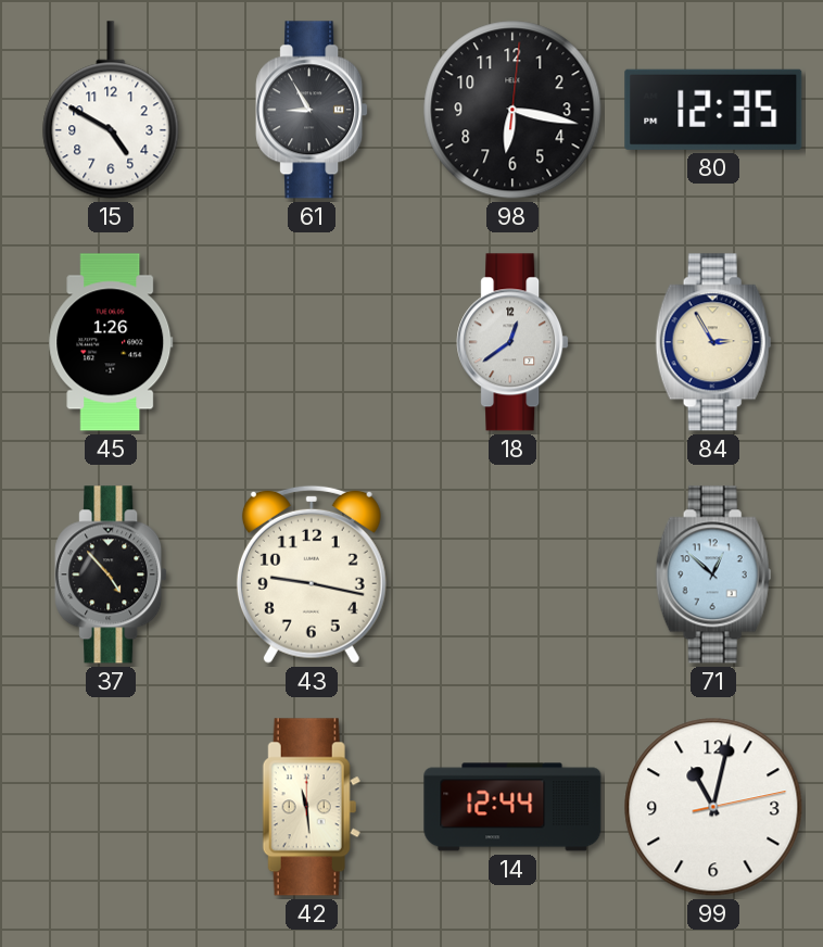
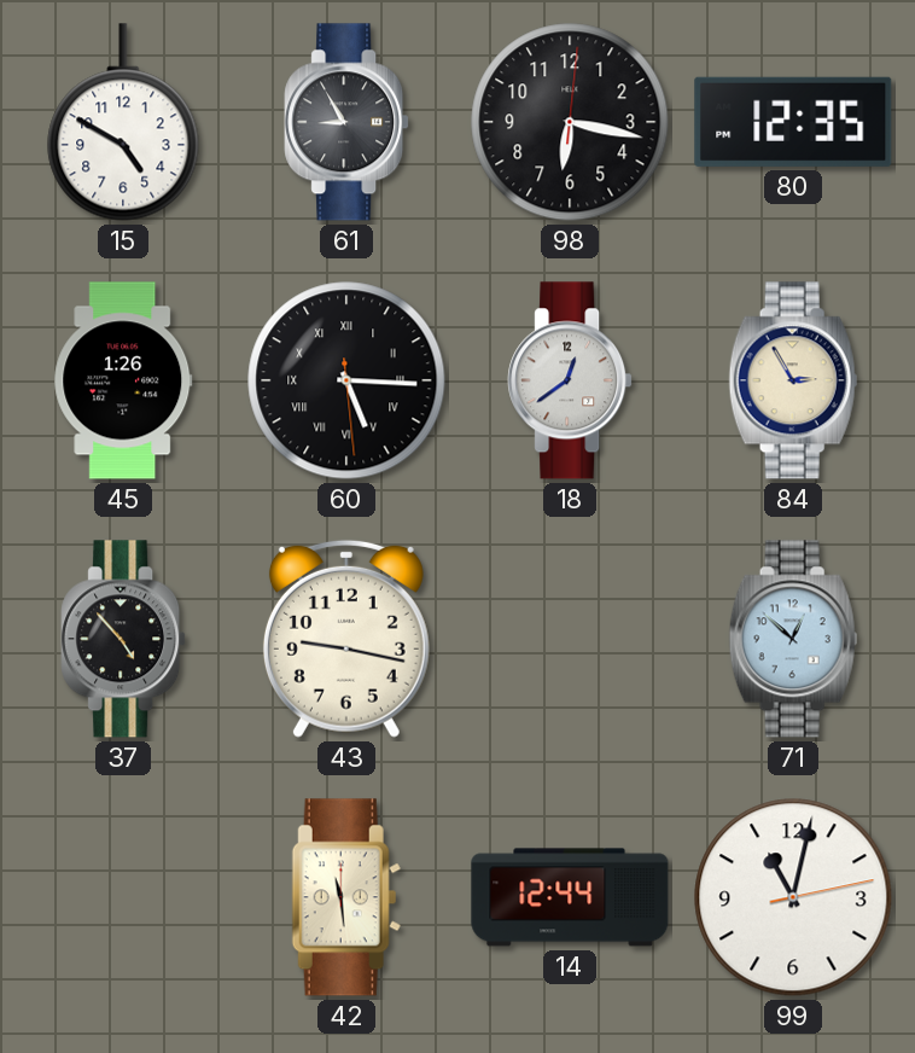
60: none -> 5:15 (346, 380)
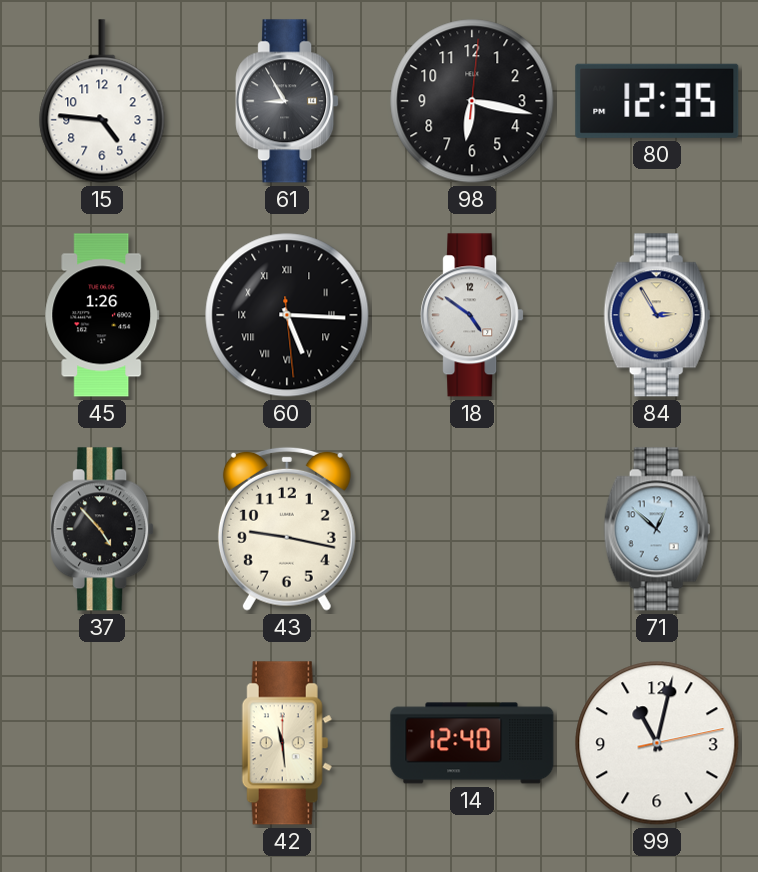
15: 4:50 -> 4:46 (102, 101)
18: 12:39 -> 4:51 (472, 315)
14: 12:44 -> 12:40 (472, 743)
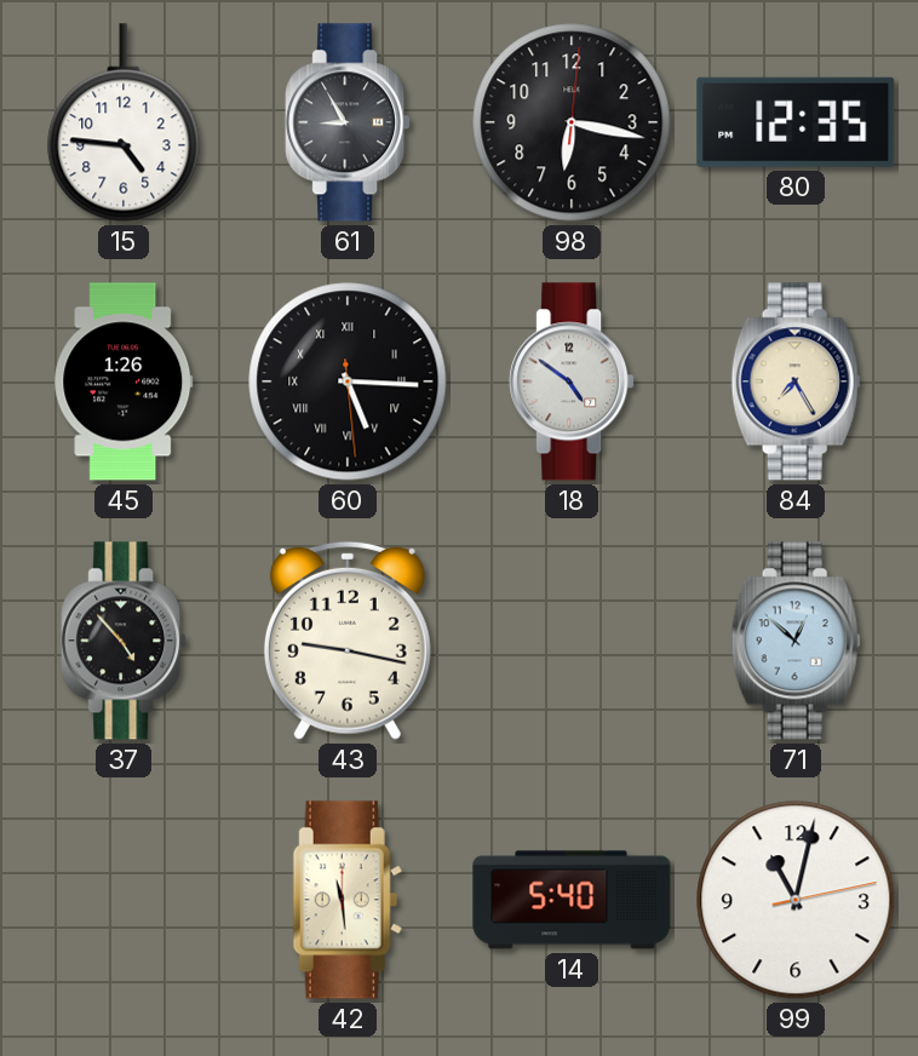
84: 2:55 -> 7:25 (796, 381)
14: 12:40 -> 5:40 (572, 900)
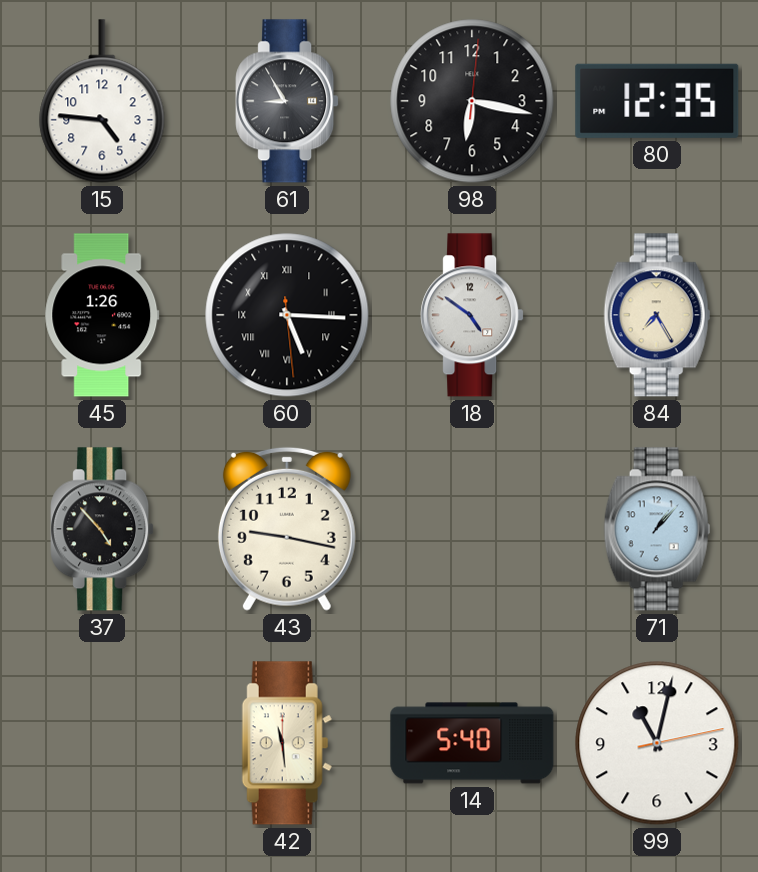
71: 12:52 -> 1:07 (657, 529)
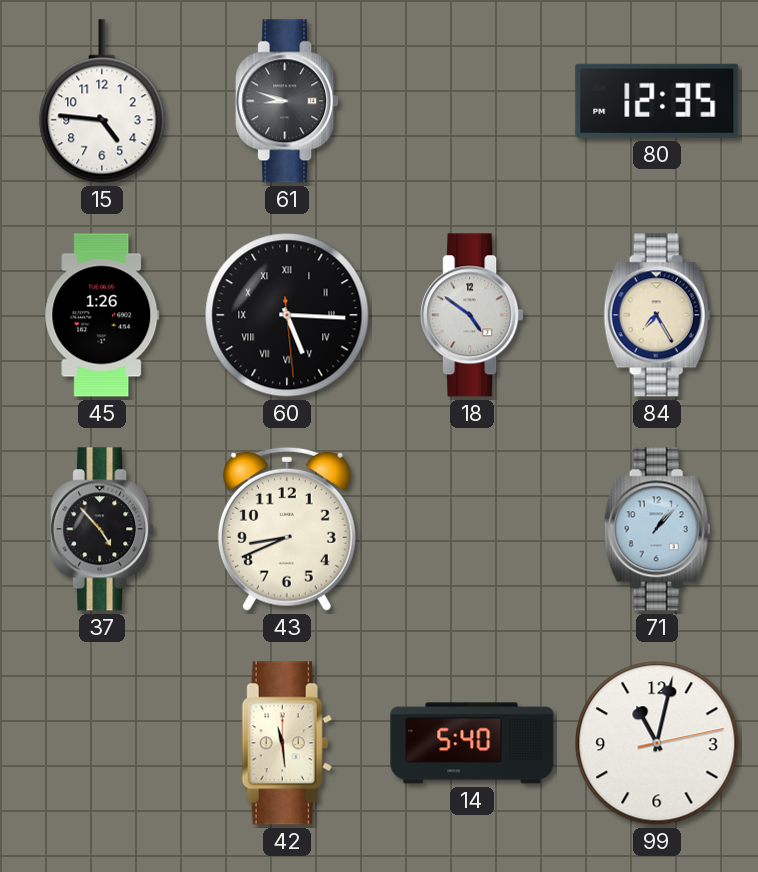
61: 8:55 -> 8:48 (287, 101)
98: 6:17 -> none (472, 101)
43: 9:17 -> 8:41 (287, 529)
